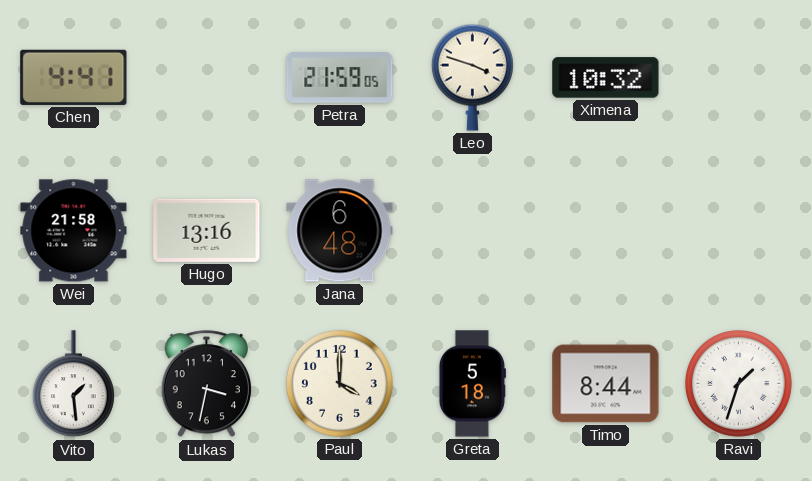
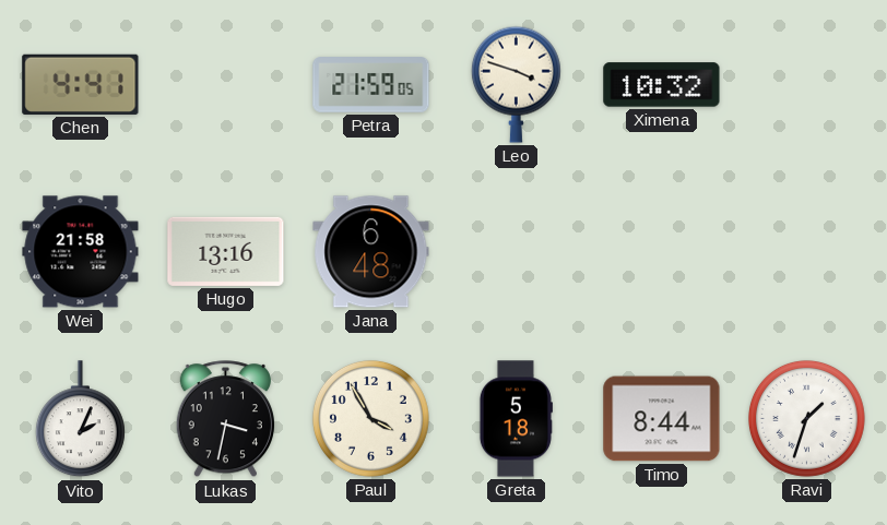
Vito: 1:29 -> 2:04 (80, 419)
Paul: 4:00 -> 3:55 (370, 418)
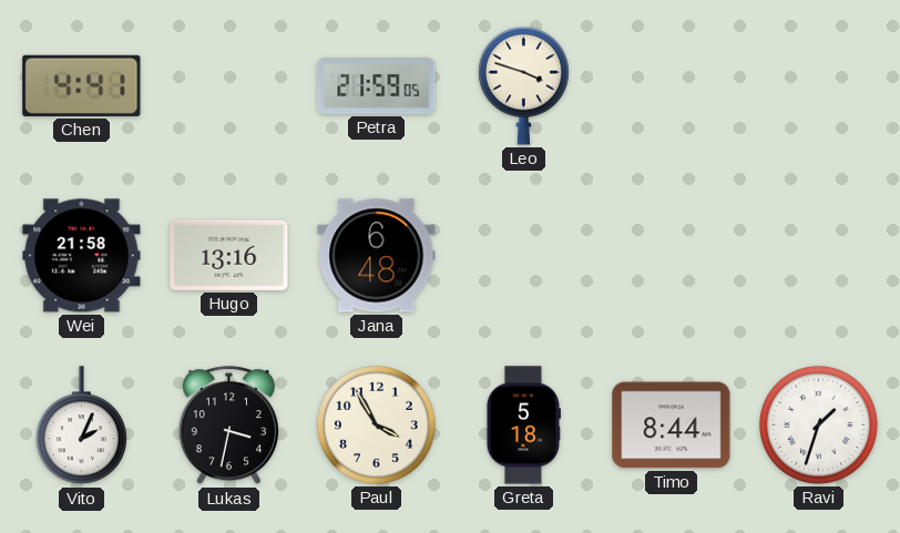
Ximena: 10:32 -> none (662, 85)
